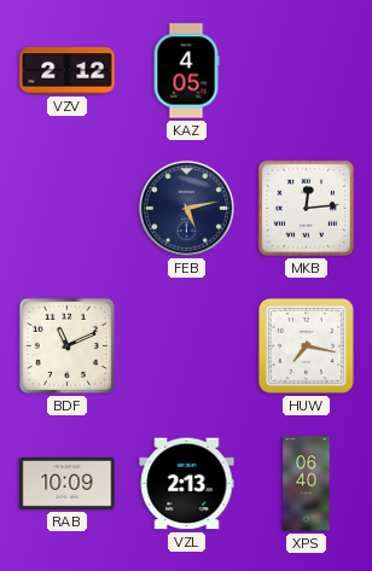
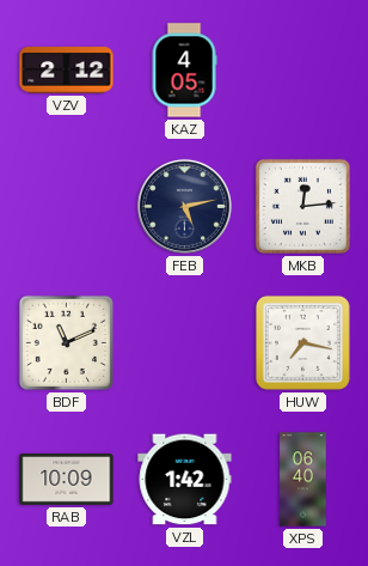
VZL: 2:13 -> 1:42 (185, 480)
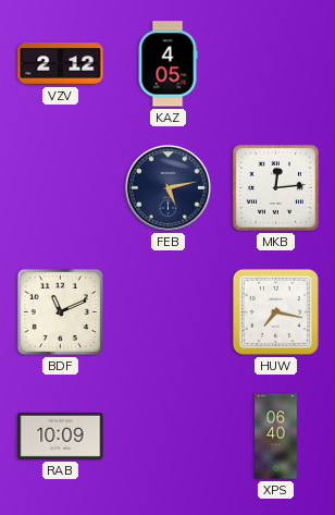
VZL: 1:42 -> none (185, 480)
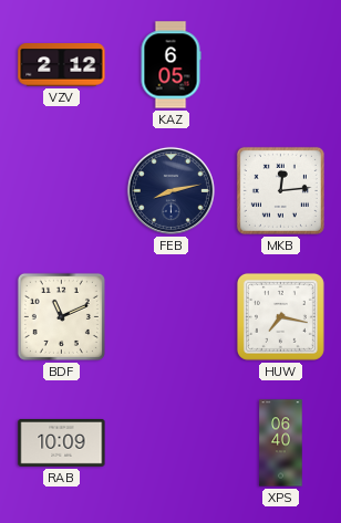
KAZ: 4:05 -> 6:05 (170, 65)
FEB: 5:13 -> 8:13 (170, 190)
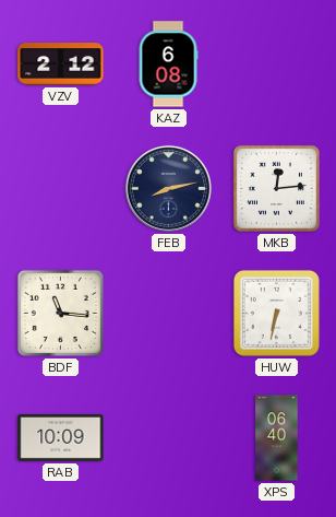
KAZ: 6:05 -> 6:08 (168, 64)
BDF: 11:11 -> 11:16 (60, 313)
HUW: 7:17 -> 6:32 (276, 313)
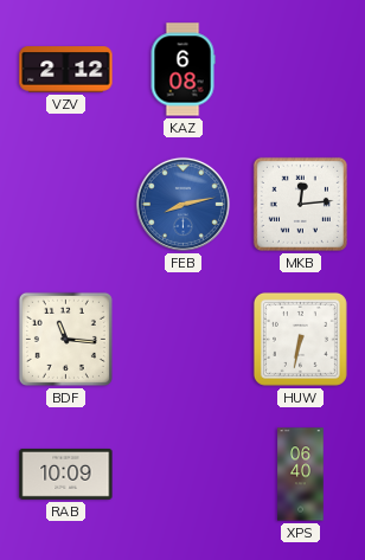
FEB dial: navy -> blue (182, 204)
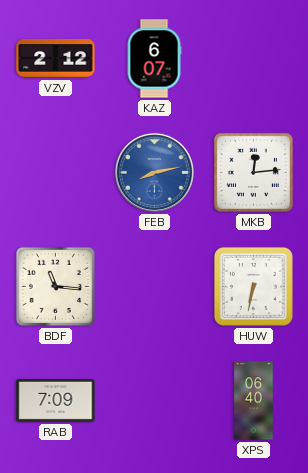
KAZ: 6:08 -> 6:07 (154, 59)
RAB: 10:09 -> 7:09 (56, 401)
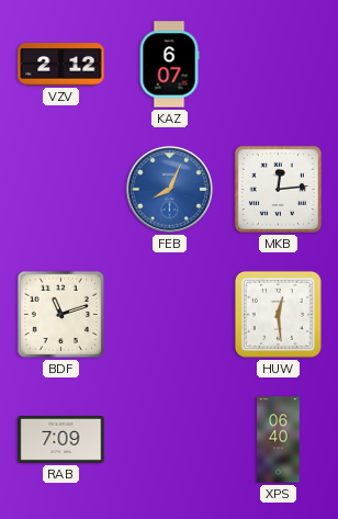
FEB: 8:13 -> 8:04 (169, 189)
BDF: 11:16 -> 11:12 (60, 314)
HUW: 6:32 -> 12:29 (278, 314)
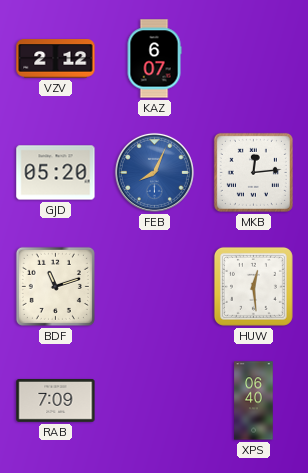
GJD: none -> 05:20 (56, 173)
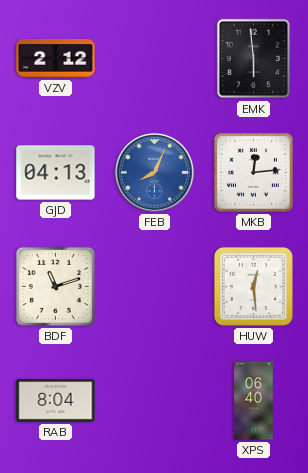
KAZ: 6:07 -> none (154, 59)
EMK: none -> 5:59 (254, 59)
GJD: 05:20 -> 04:13 (56, 173)
RAB: 7:09 -> 8:04 (56, 401)
